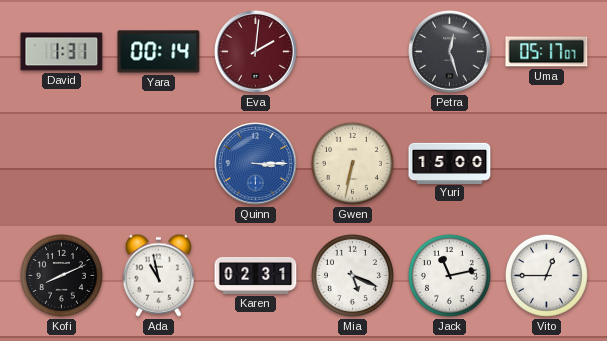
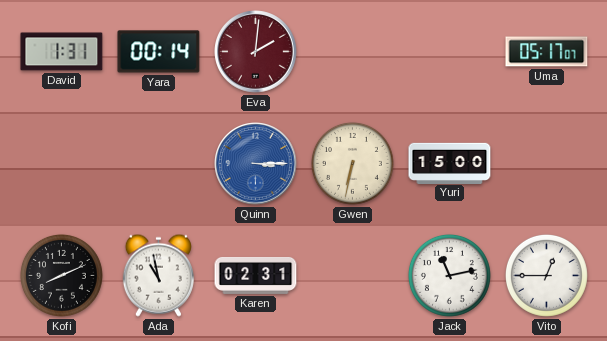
Petra: 12:27 -> none (450, 52)
Mia: 5:19 -> none (352, 275)
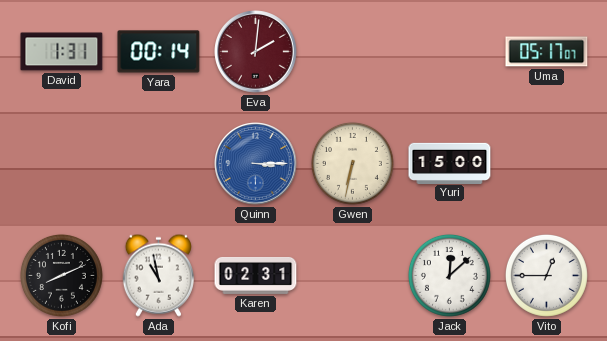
Jack: 11:13 -> 12:08 (449, 275)
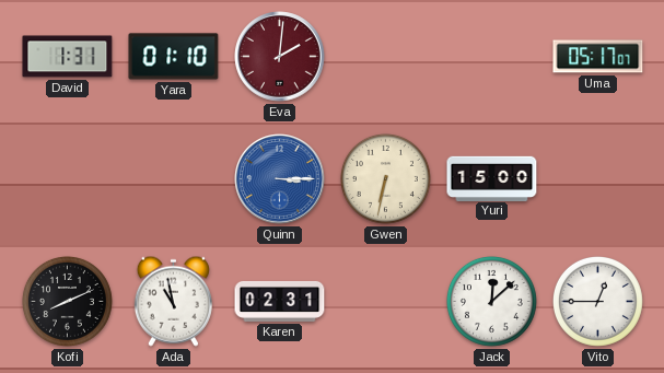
Yara: 00:14 -> 01:10 (174, 57)
